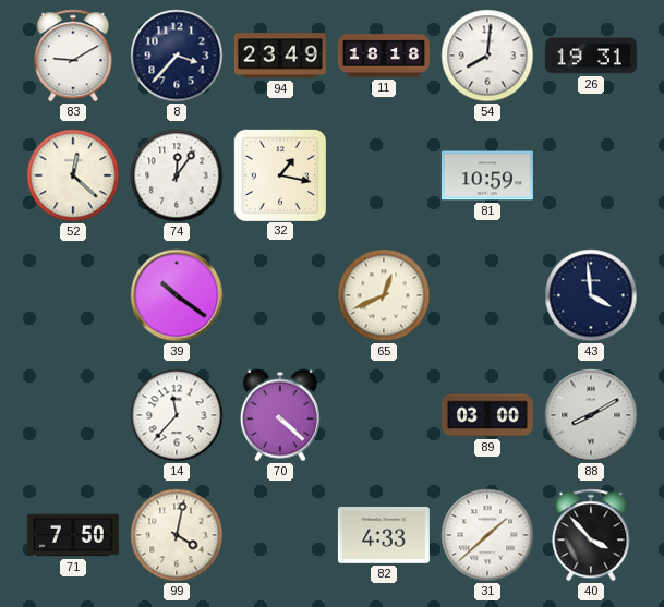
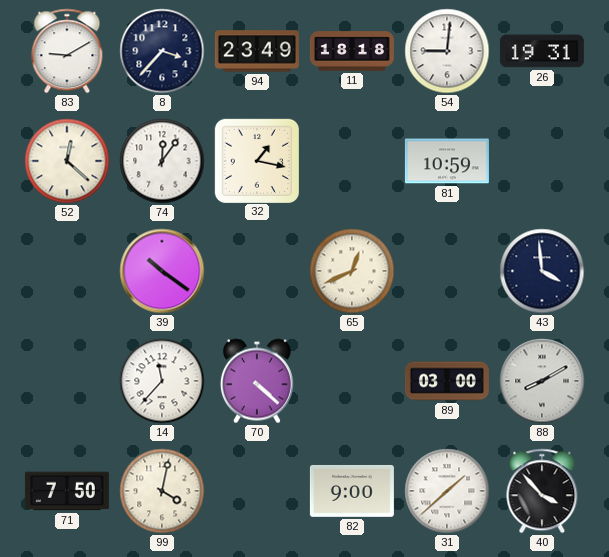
54: 8:01 -> 9:01 (447, 51)
82: 4:33 -> 9:00 (352, 491)
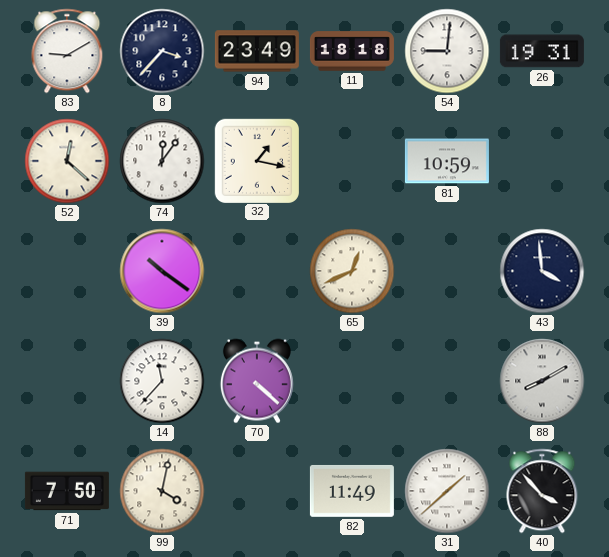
89: 03:00 -> none (447, 381)
82: 9:00 -> 11:49 (352, 491)
